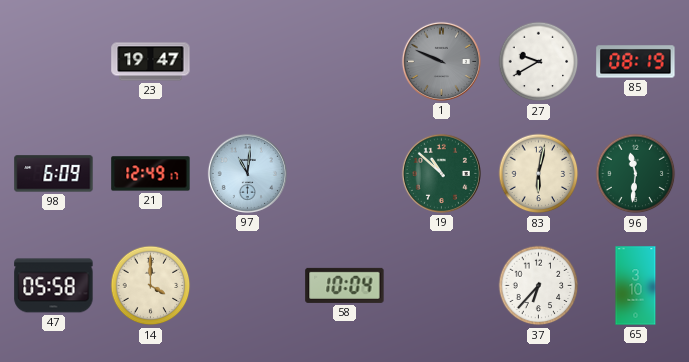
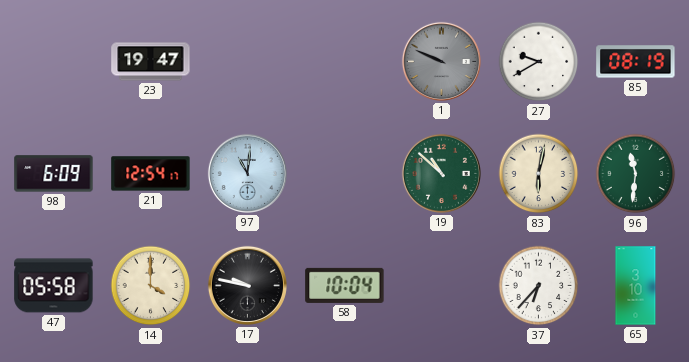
21: 12:49 -> 12:54 (151, 174)
17: none -> 9:47 (247, 285)
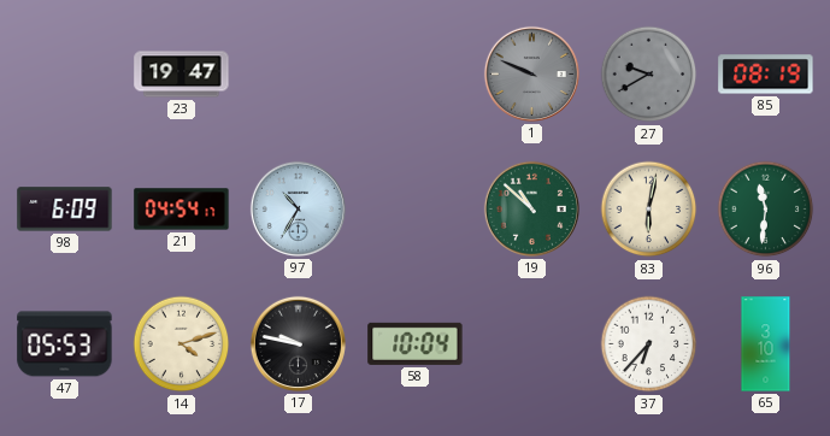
27 dial: white -> grey (649, 75)
21: 12:54 -> 04:54 (182, 210)
97: 11:01 -> 10:35 (298, 208)
47: 05:58 -> 05:53 (65, 344)
14: 4:00 -> 4:12 (182, 344)
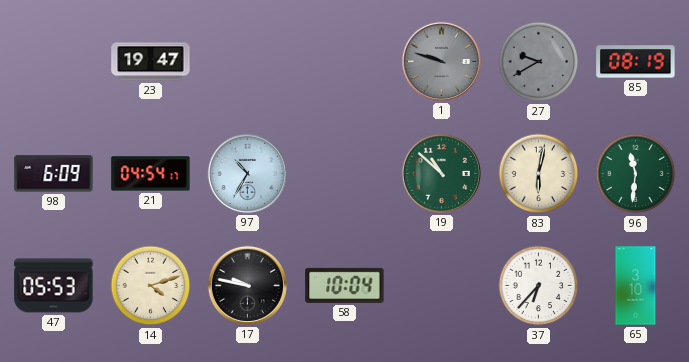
1: 9:49 -> 9:48 (441, 61)
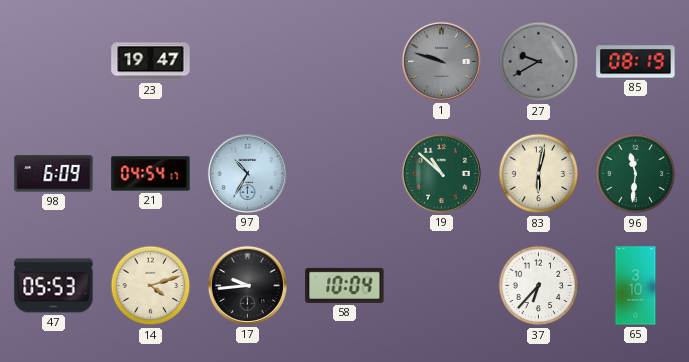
17: 9:47 -> 9:44 (247, 285)
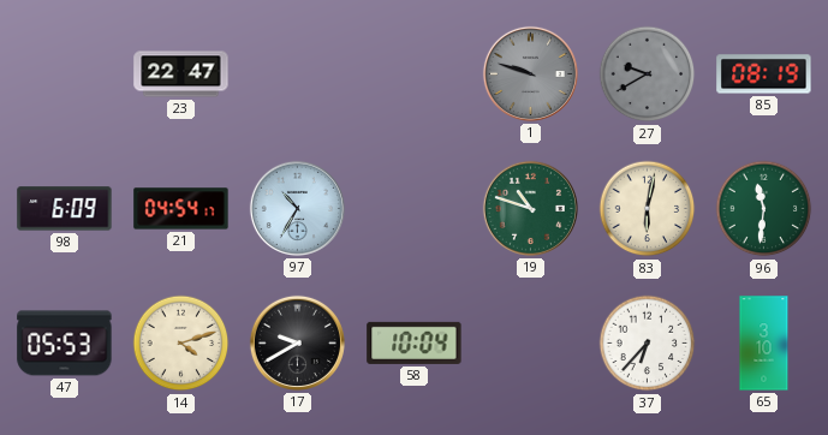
23: 19:47 -> 22:47 (181, 75)
19: 10:52 -> 10:48 (530, 208)
17: 9:44 -> 9:40 (297, 342)
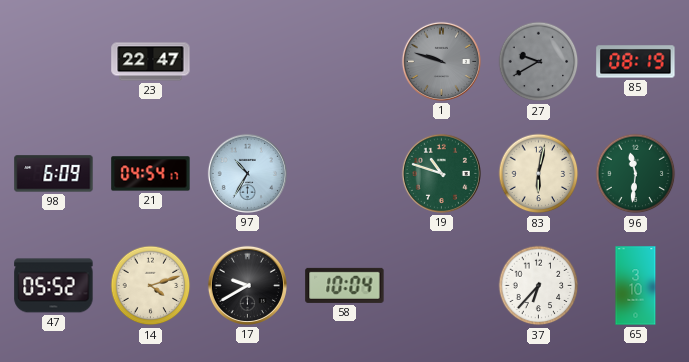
47: 05:53 -> 05:52 (54, 286)
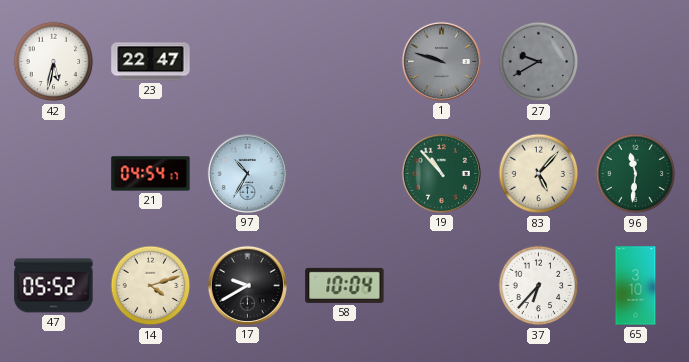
42: none -> 5:32 (54, 62)
85: 08:19 -> none (636, 62)
98: 6:09 -> none (54, 174)
19: 10:48 -> 10:53 (441, 173)
83: 6:02 -> 5:07 (539, 174)
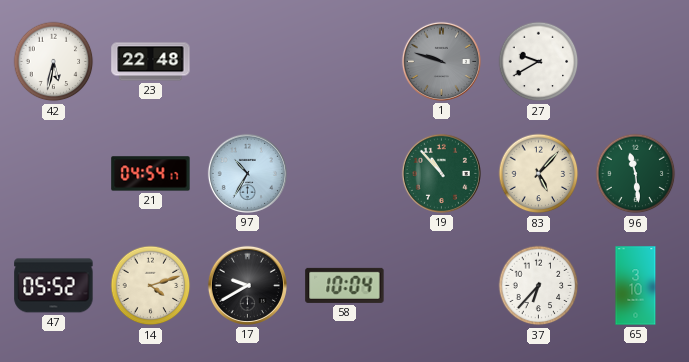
23: 22:47 -> 22:48 (151, 62)
27 dial: grey -> white (539, 62)
96: 11:31 -> 11:29 (636, 174)
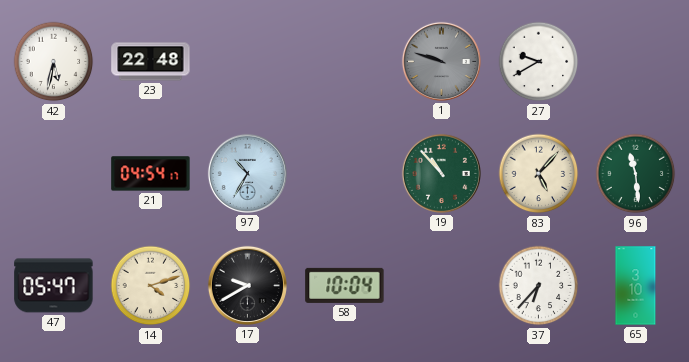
47: 05:52 -> 05:47 (54, 286)
